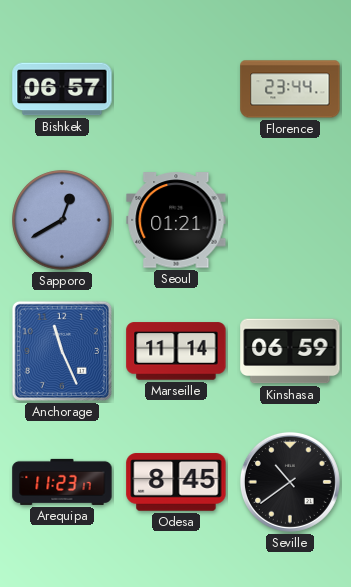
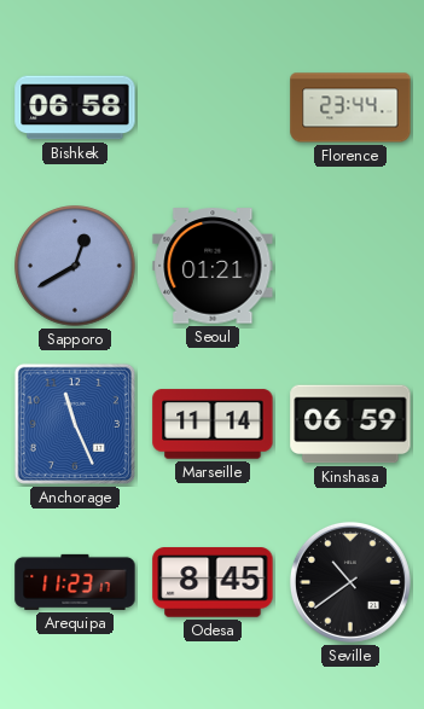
Bishkek: 06:57 -> 06:58 (75, 107)
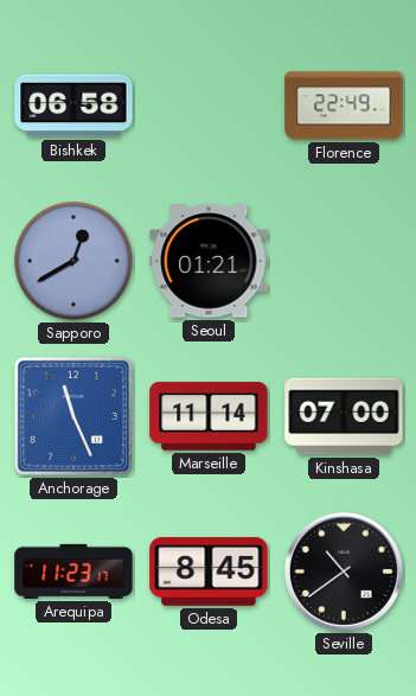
Florence: 23:44 -> 22:49 (344, 106)
Kinshasa: 06:59 -> 07:00 (344, 416)
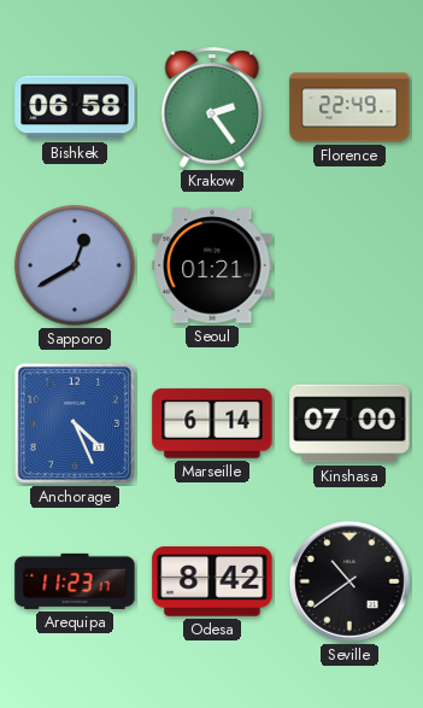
Krakow: none -> 2:24 (212, 107)
Anchorage: 11:26 -> 4:26 (75, 423)
Marseille: 11:14 -> 6:14 (212, 423)
Odesa: 8:45 -> 8:42 (212, 581)
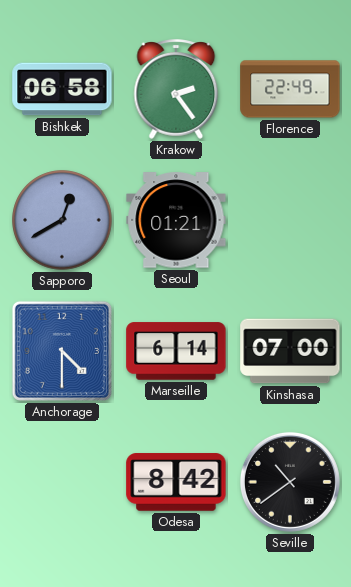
Anchorage: 4:26 -> 4:30 (62, 351)
Arequipa: 11:23 -> none (75, 581)
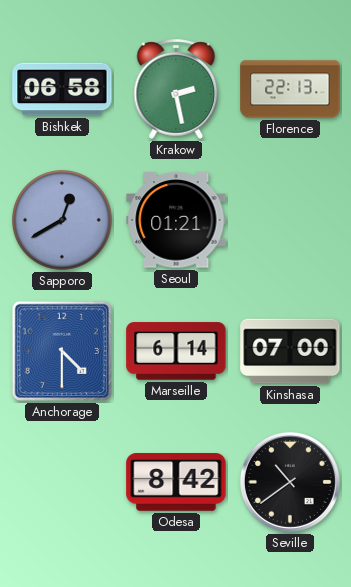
Krakow: 2:24 -> 2:28 (176, 89)
Florence: 22:49 -> 22:13 (290, 89)
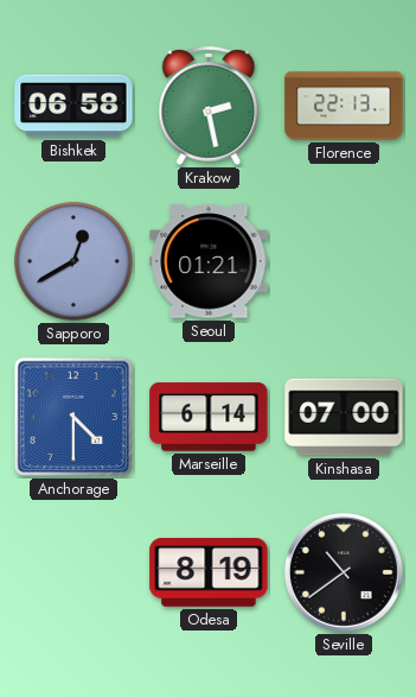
Odesa: 8:42 -> 8:19 (209, 572)
